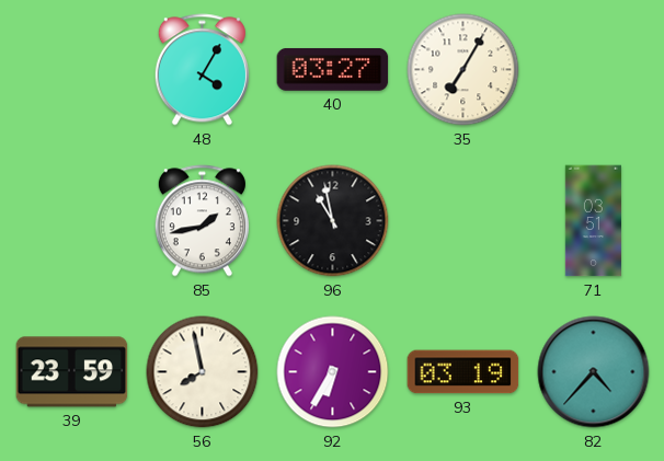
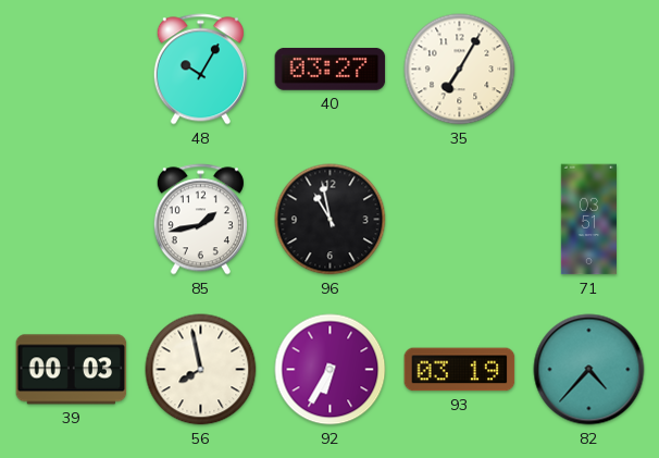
48: 4:05 -> 10:05 (200, 70)
39: 23:59 -> 00:03 (72, 370)
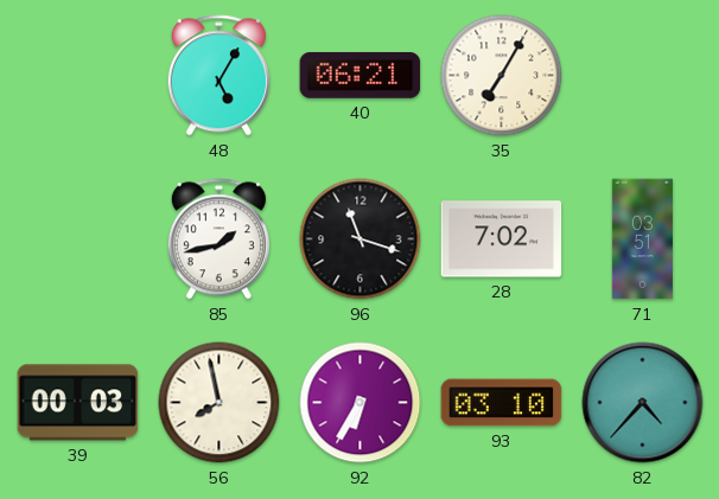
48: 10:05 -> 5:05 (218, 76)
40: 03:27 -> 06:21 (361, 76)
96: 10:58 -> 11:18 (361, 239)
28: none -> 7:02 (502, 239)
93: 03:19 -> 03:10 (502, 403)
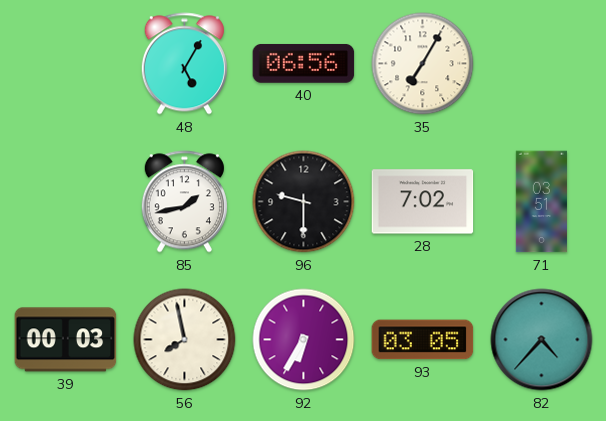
40: 06:21 -> 06:56 (304, 64)
96: 11:18 -> 9:30 (304, 202)
93: 03:10 -> 03:05 (423, 340)
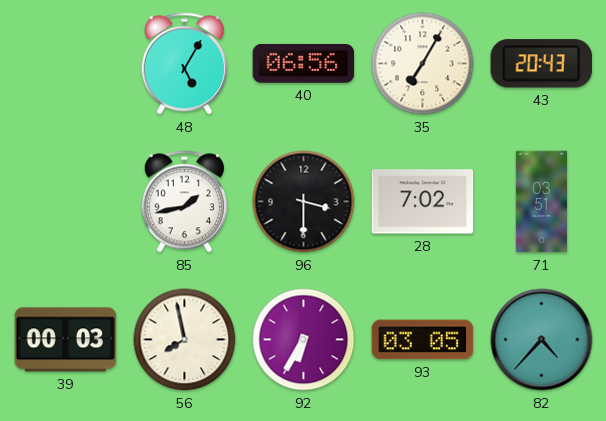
43: none -> 20:43 (541, 64)
96: 9:30 -> 3:30 (304, 202)
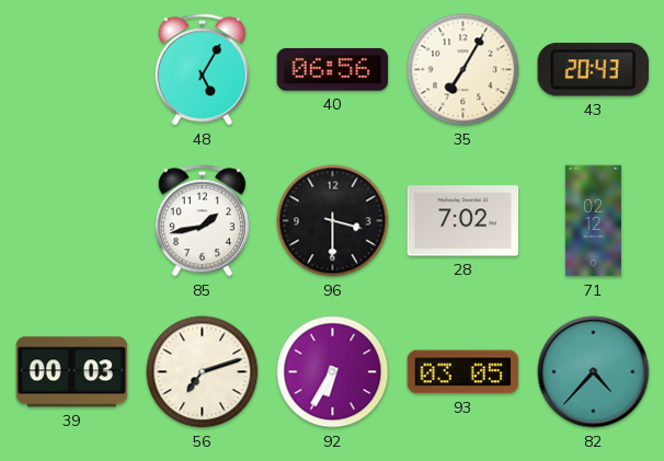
71: 03:51 -> 02:12 (593, 221)
56: 7:58 -> 7:12 (203, 372)
